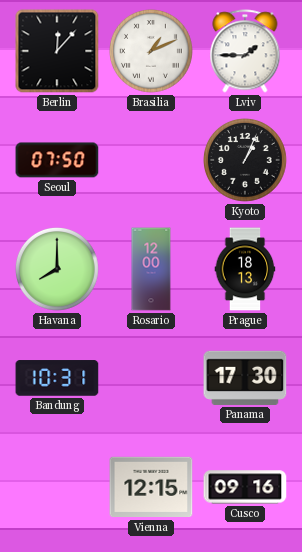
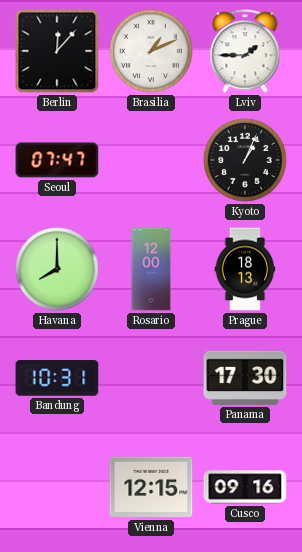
Seoul: 07:50 -> 07:47 (57, 160)
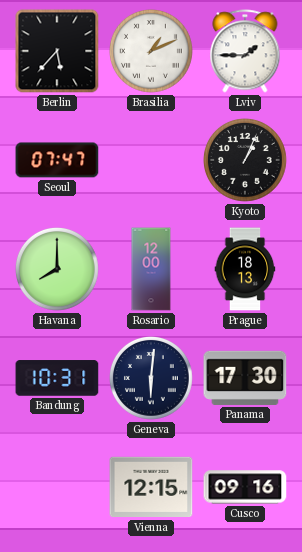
Berlin: 12:07 -> 5:37 (57, 51)
Geneva: none -> 6:01 (152, 379)
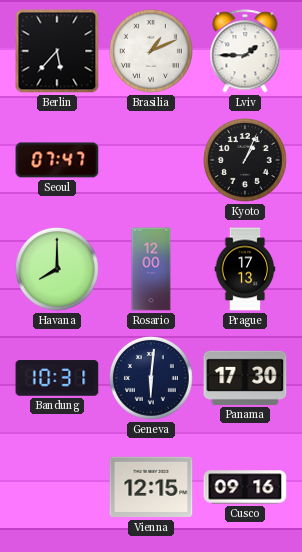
Prague: 18:13 -> 17:13 (245, 269)
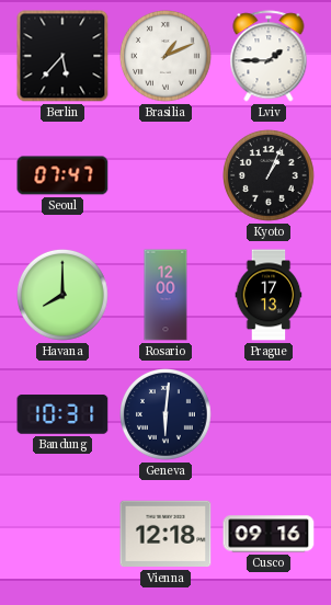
Panama: 17:30 -> none (245, 378)
Vienna: 12:15 -> 12:18 (165, 534)
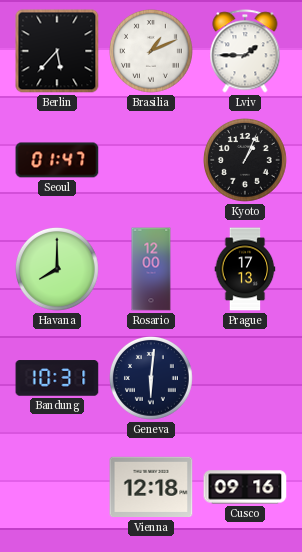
Seoul: 07:47 -> 01:47 (57, 160)
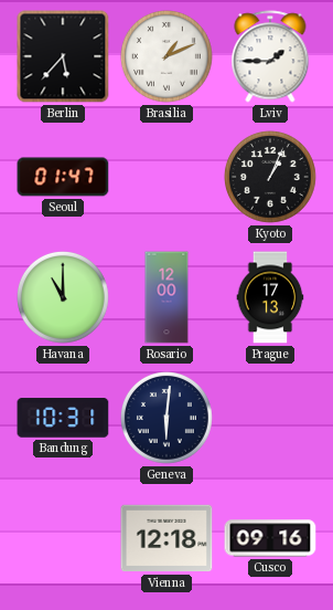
Havana: 8:00 -> 11:00 (64, 298)
